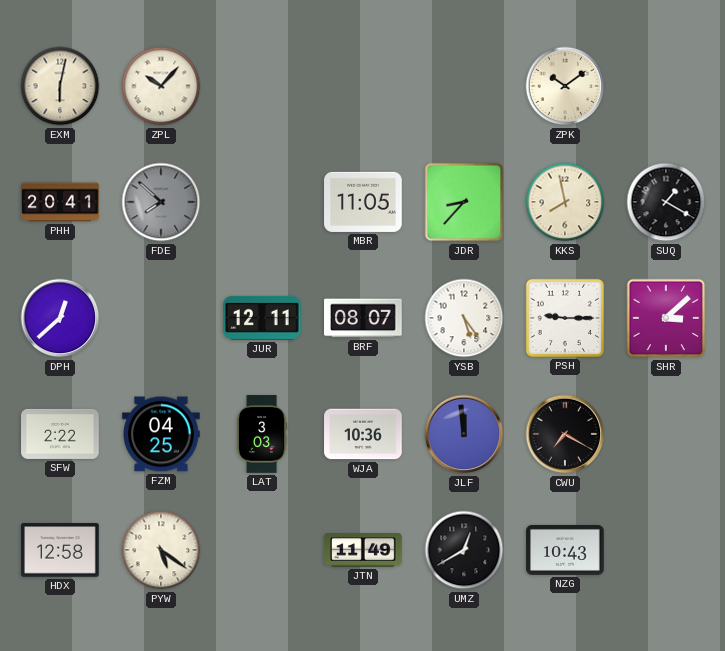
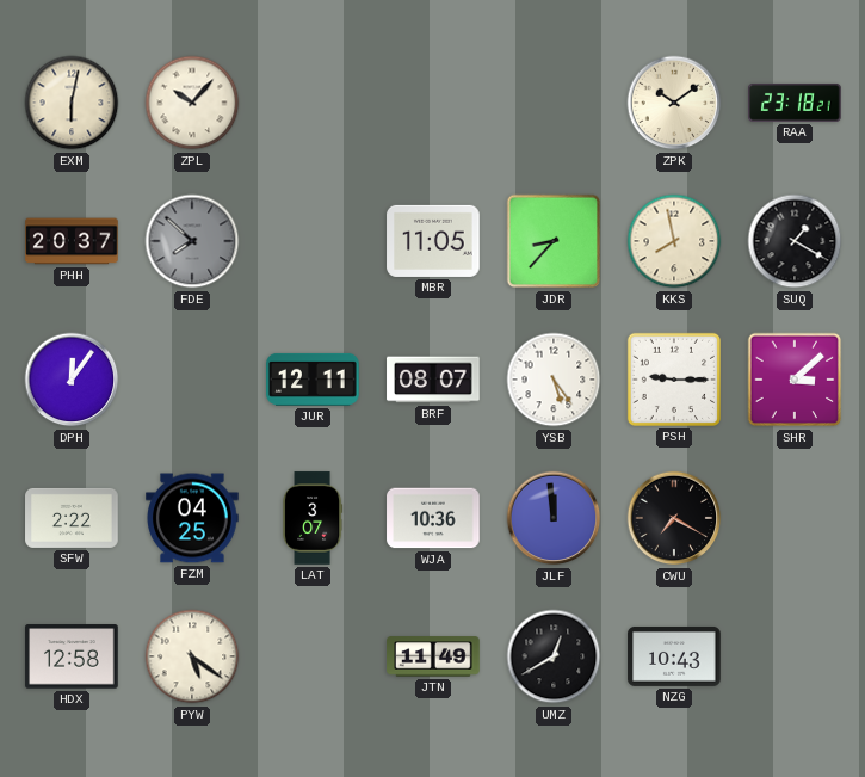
RAA: none -> 23:18 (795, 103)
PHH: 20:41 -> 20:37 (72, 241)
DPH: 12:38 -> 12:06 (72, 380)
LAT: 3:03 -> 3:07 (314, 518)
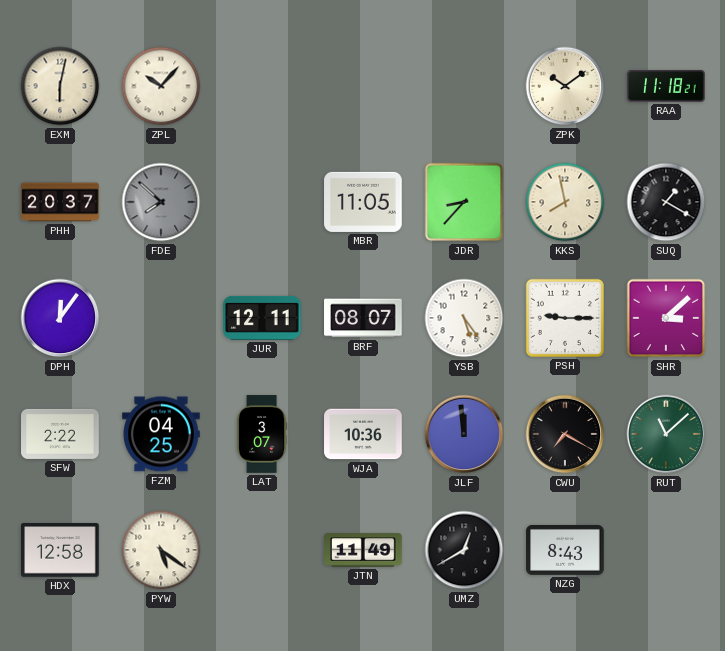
RAA: 23:18 -> 11:18 (666, 86)
RUT: none -> 11:08 (666, 434)
NZG: 10:43 -> 8:43 (565, 550)
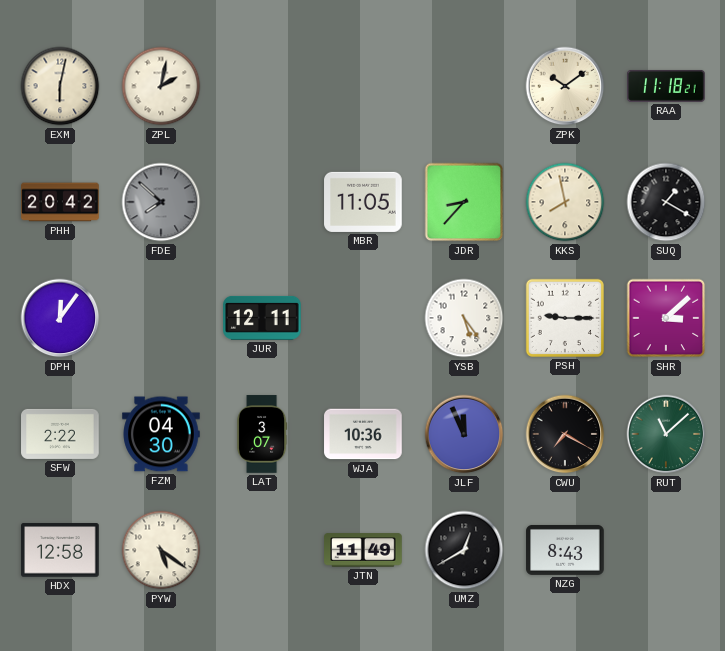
ZPL: 10:07 -> 2:02 (161, 86)
PHH: 20:37 -> 20:42 (60, 202)
BRF: 08:07 -> none (363, 318)
FZM: 04:25 -> 04:30 (161, 434)
JLF: 11:59 -> 11:56 (464, 434)
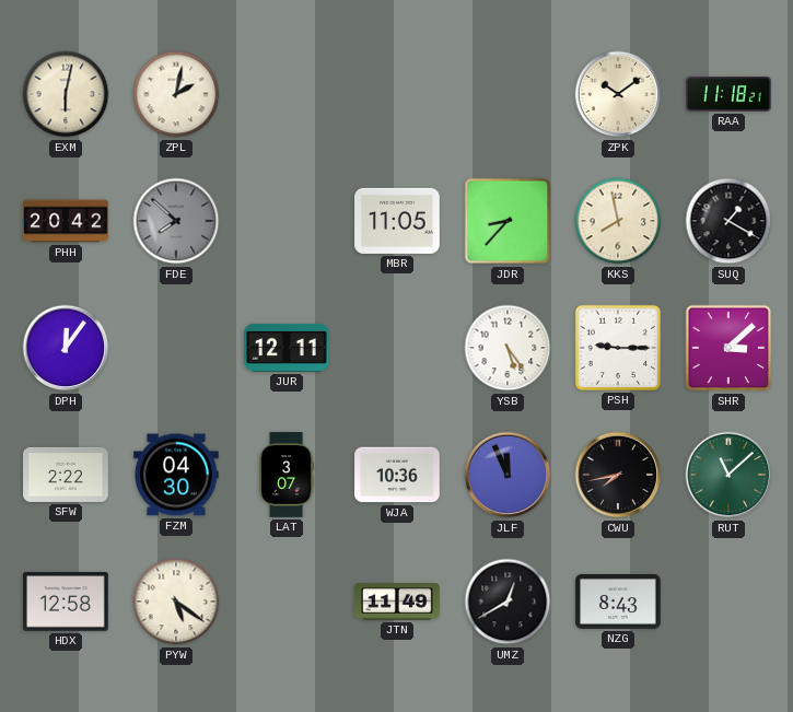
CWU: 7:20 -> 7:43 (618, 475)
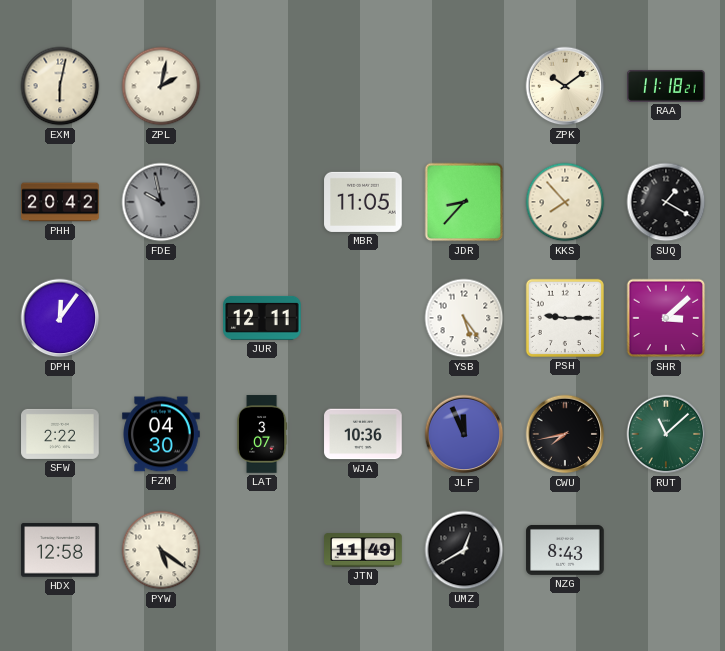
FDE: 7:52 -> 9:58 (161, 202)
KKS: 7:58 -> 7:53 (565, 202)
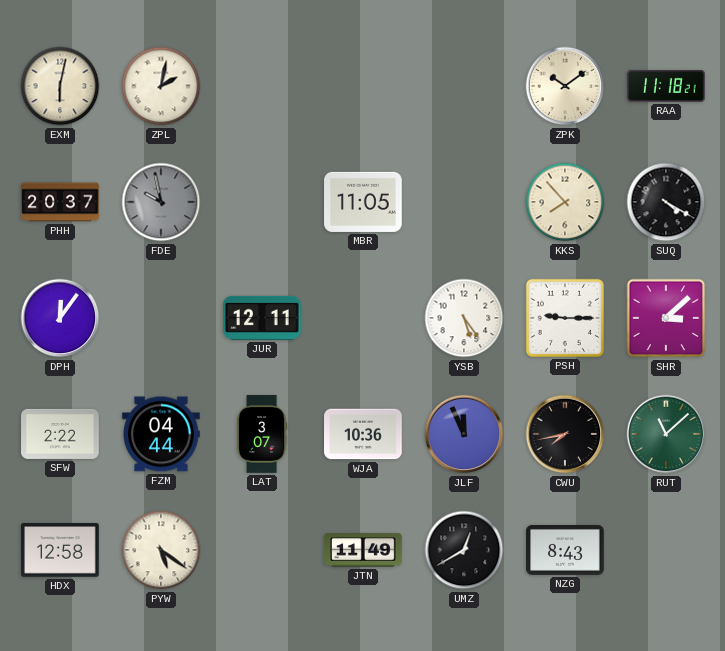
PHH: 20:42 -> 20:37 (60, 202)
JDR: 8:37 -> none (464, 202)
SUQ: 1:20 -> 4:20 (666, 202)
FZM: 04:30 -> 04:44 (161, 434)
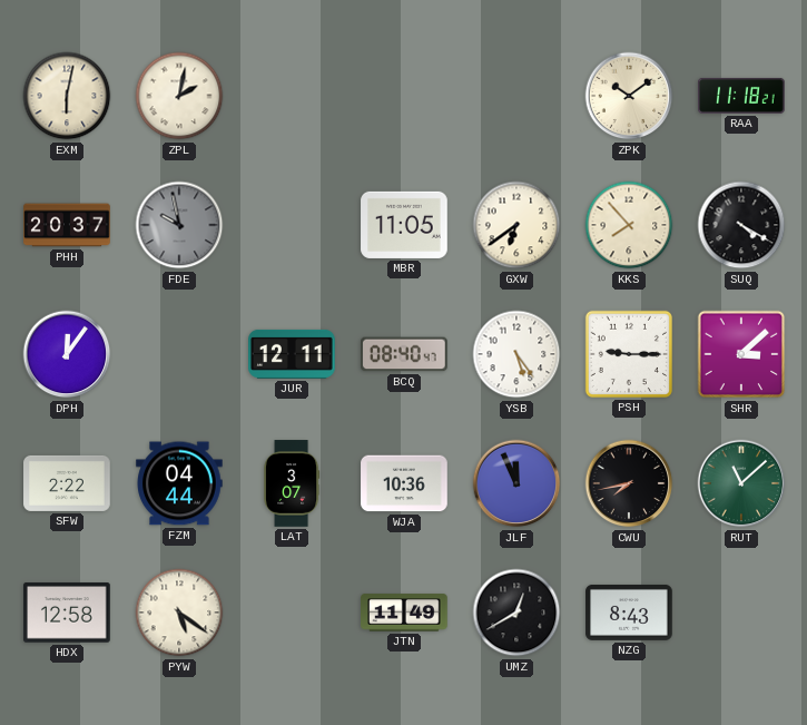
GXW: none -> 6:39 (516, 225)
BCQ: none -> 08:40 (405, 354)
